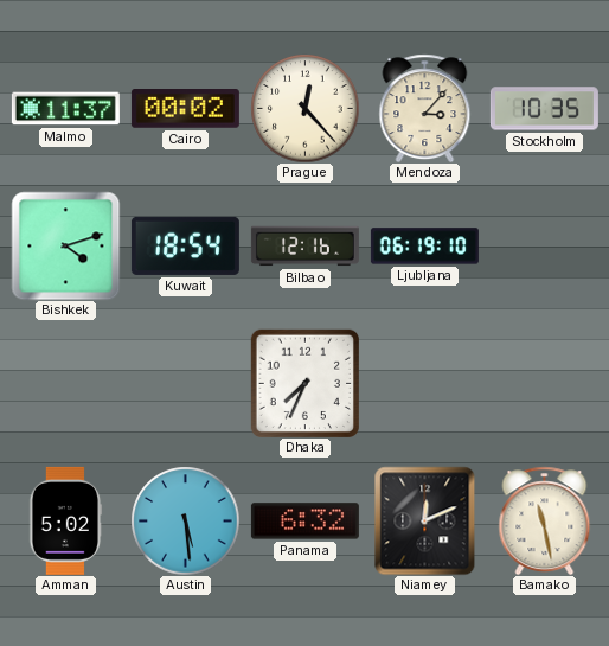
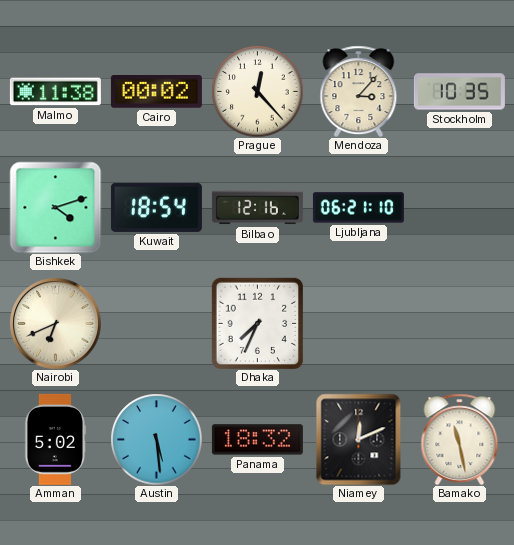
Malmo: 11:37 -> 11:38 (55, 92)
Ljubljana: 06:19 -> 06:21 (358, 208)
Nairobi: none -> 6:41 (55, 323)
Panama: 6:32 -> 18:32 (257, 440)
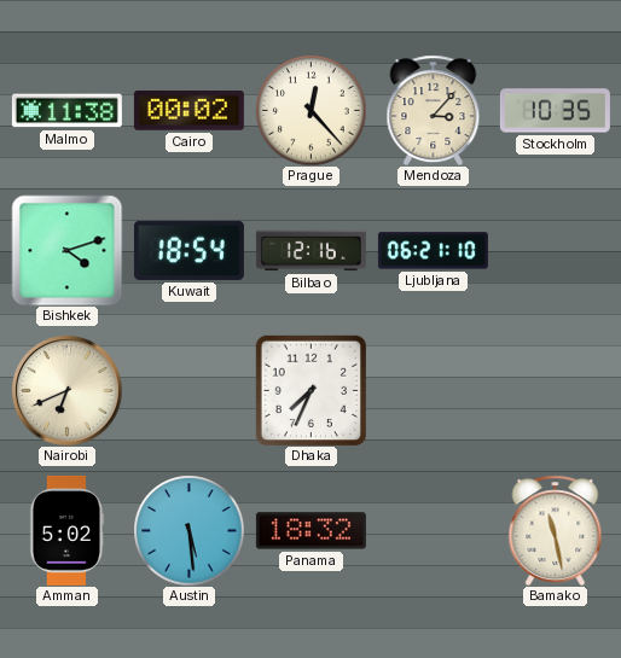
Niamey: 12:11 -> none (359, 439)
